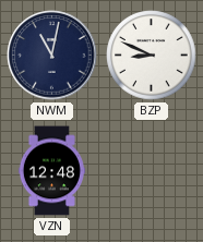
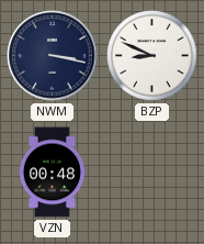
NWM: 11:02 -> 3:17 (53, 56)
VZN: 12:48 -> 00:48 (52, 173)
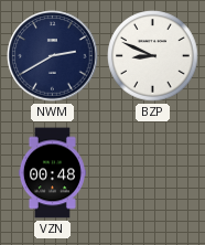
NWM: 3:17 -> 2:40 (53, 56)
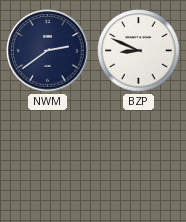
NWM: 2:40 -> 2:39 (48, 51)
VZN: 00:48 -> none (52, 173)
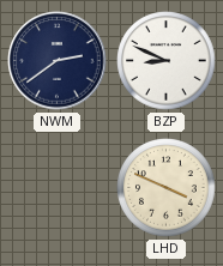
LHD: none -> 3:49 (167, 188)
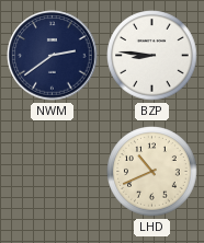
BZP: 8:49 -> 8:46 (152, 56)
LHD: 3:49 -> 10:41 (152, 172)
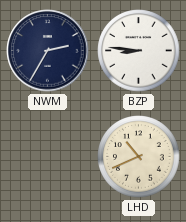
NWM: 2:39 -> 2:35 (48, 51)
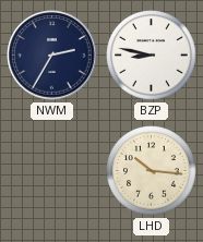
BZP: 8:46 -> 8:47 (152, 56)
LHD: 10:41 -> 10:16 (152, 171)
